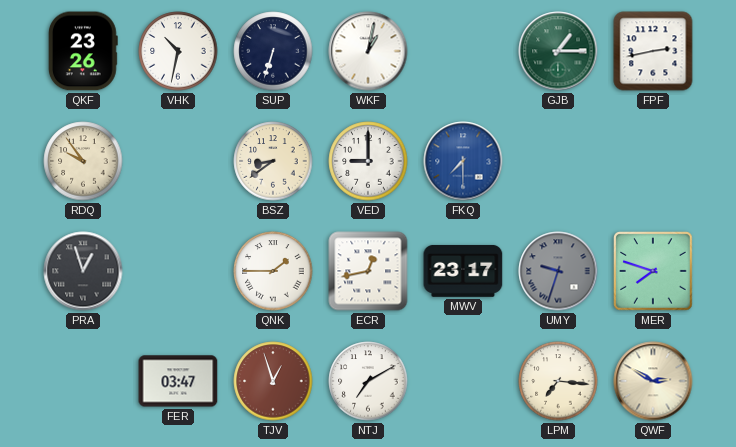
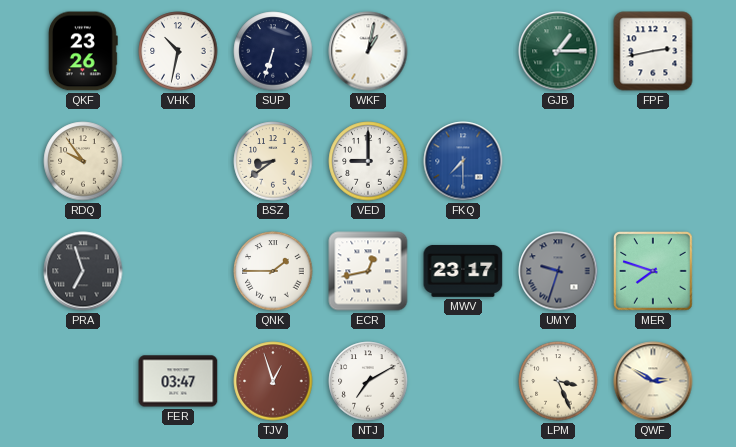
PRA: 12:57 -> 6:57 (83, 271)
LPM: 7:16 -> 3:26 (558, 381)
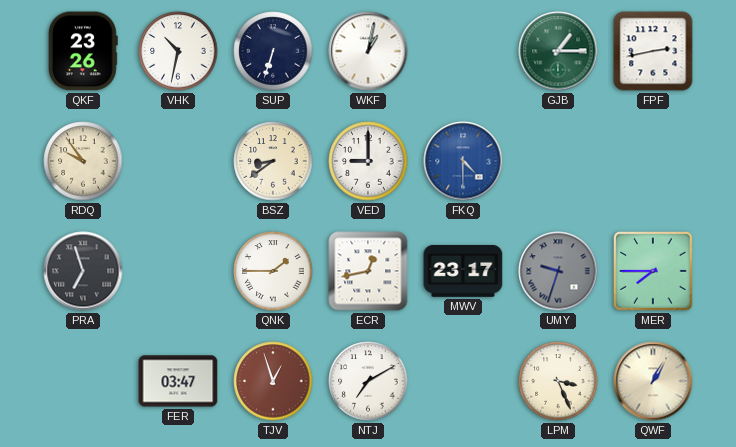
FKQ: 7:30 -> 4:30 (463, 161)
MER: 7:48 -> 7:45 (654, 272)
QWF: 2:50 -> 1:05 (653, 381)
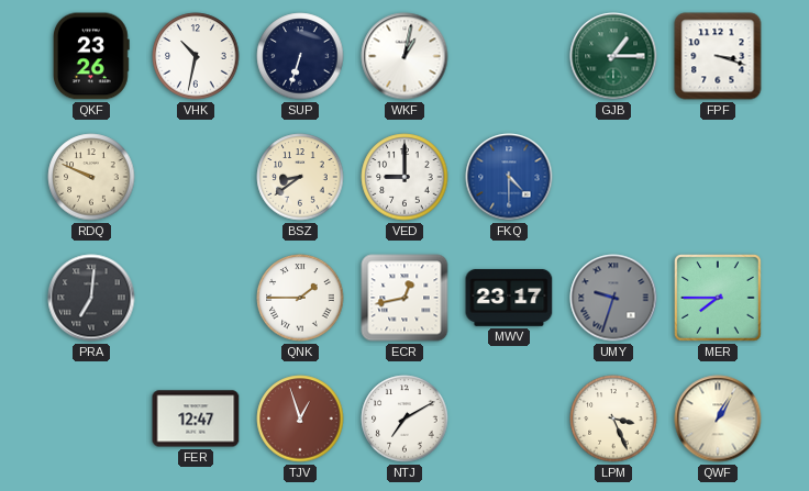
FPF: 2:43 -> 3:18 (718, 56)
RDQ: 9:54 -> 9:49 (91, 177)
PRA: 6:57 -> 7:01 (91, 298)
FER: 03:47 -> 12:47 (196, 419)
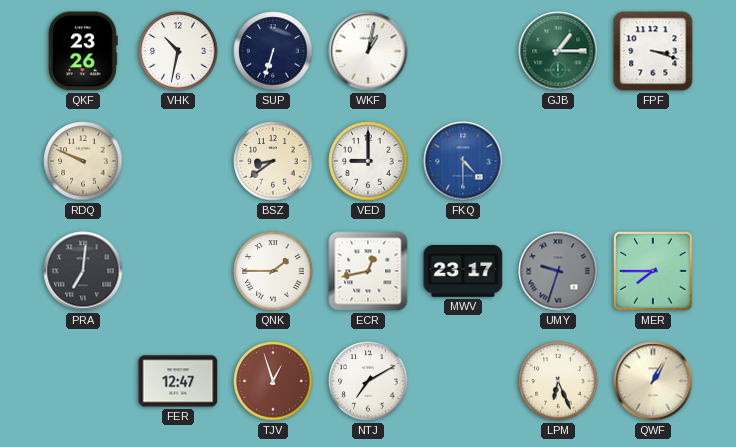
LPM: 3:26 -> 6:26 (558, 381)
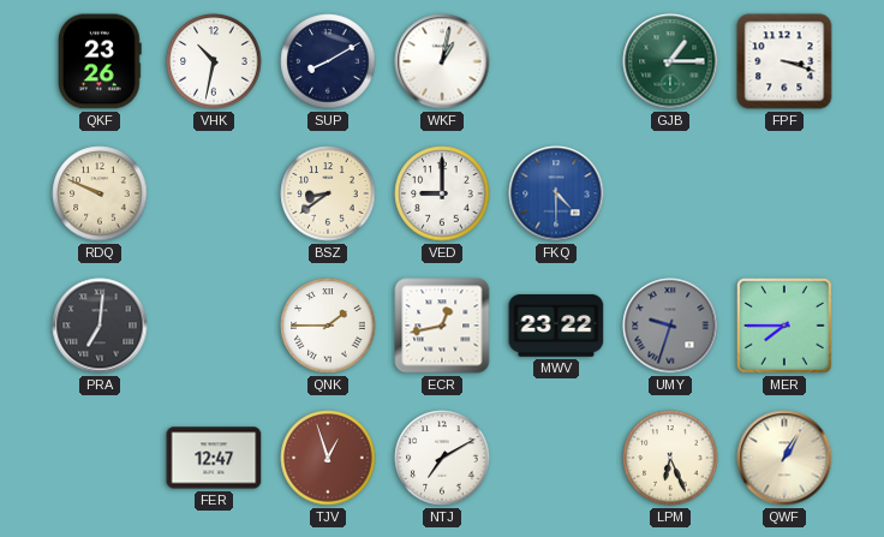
SUP: 6:33 -> 8:10 (328, 61)
MWV: 23:17 -> 23:22 (556, 326)
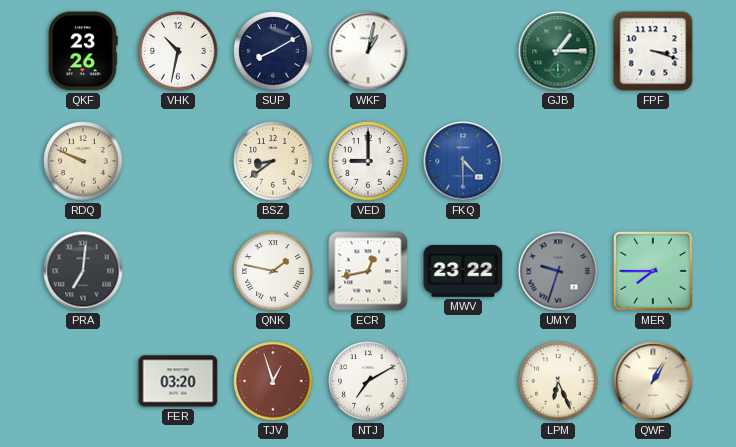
QNK: 1:45 -> 1:47 (273, 271)
FER: 12:47 -> 03:20 (178, 381)
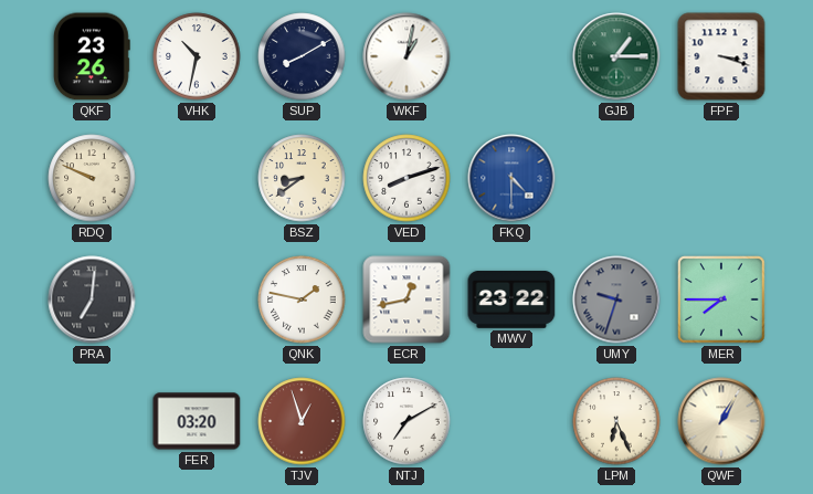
VED: 9:00 -> 8:12 (406, 178)
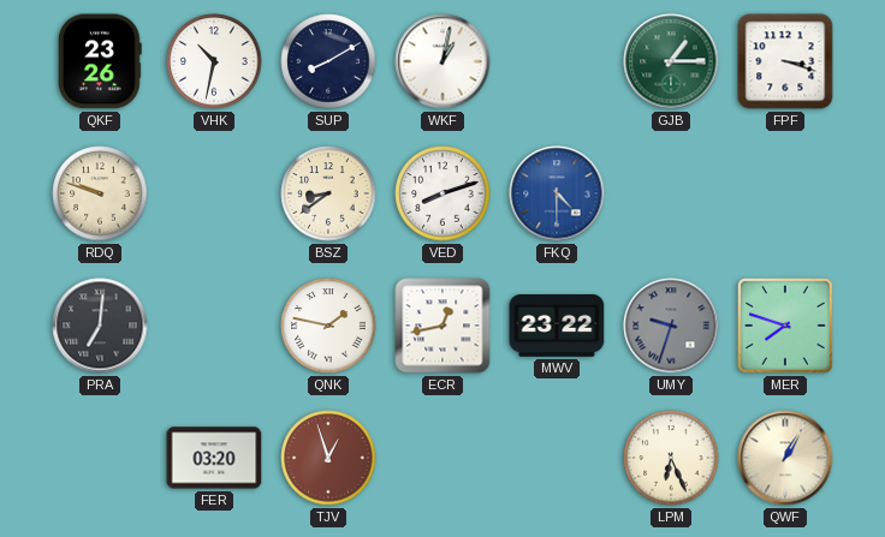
RDQ: 9:49 -> 9:48 (100, 193)
MER: 7:45 -> 7:48 (786, 327)
NTJ: 7:10 -> none (406, 421)
